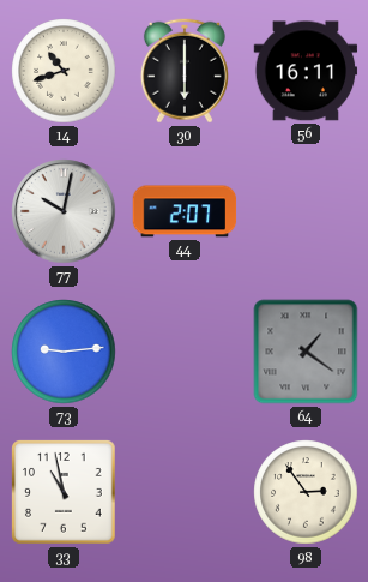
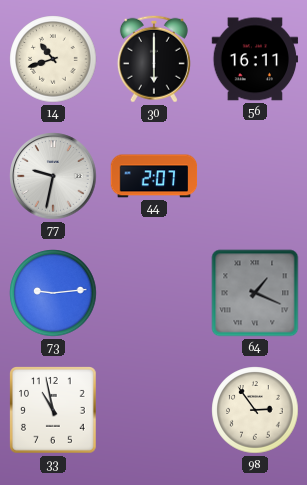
77: 10:02 -> 9:32 (53, 176)
64: 1:21 -> 1:19 (255, 293)
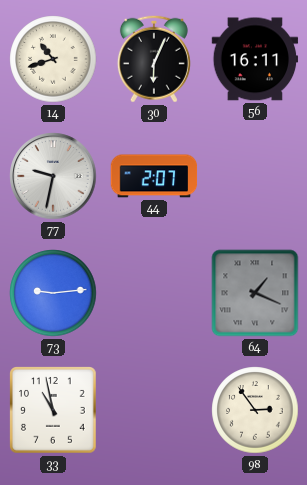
30: 6:00 -> 6:04 (154, 59)
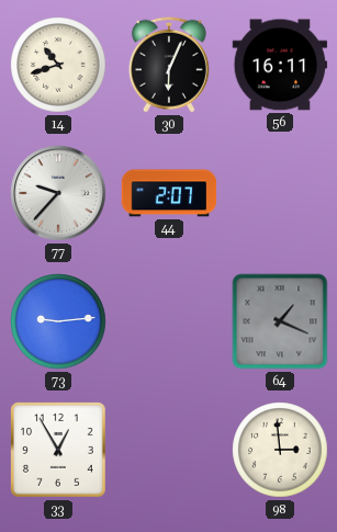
77: 9:32 -> 9:37 (58, 193)
33: 10:58 -> 12:55 (59, 451)
98: 2:54 -> 2:59 (280, 450)
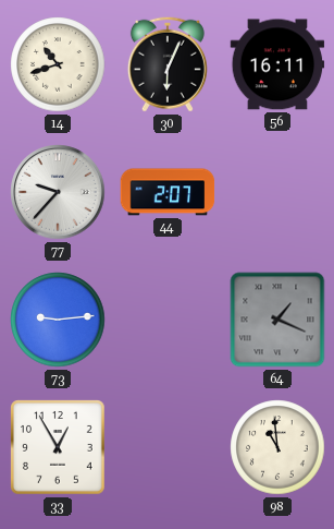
98: 2:59 -> 10:59 (277, 447)
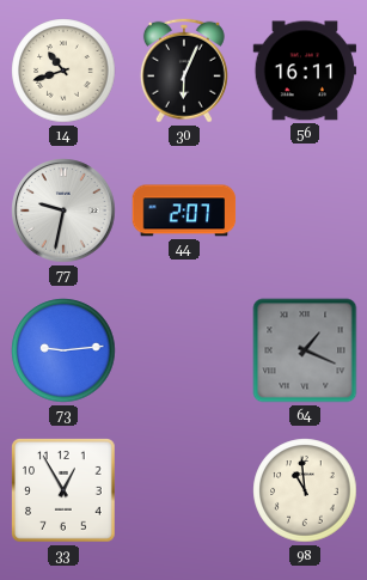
77: 9:37 -> 9:32 (63, 210)
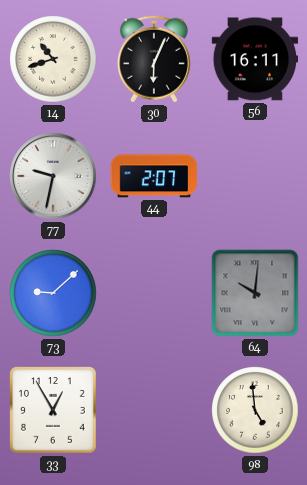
73: 9:14 -> 9:08 (53, 293)
64: 1:19 -> 10:01 (255, 293)
98: 10:59 -> 4:59 (255, 410)
